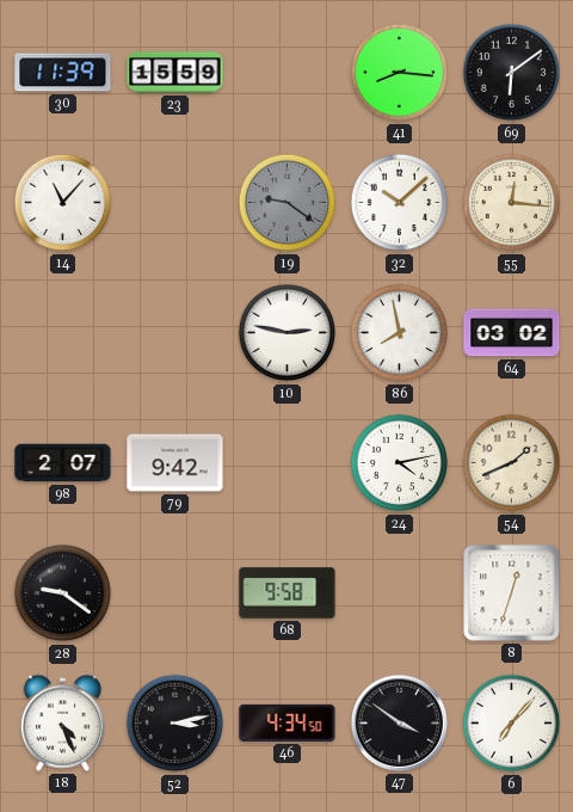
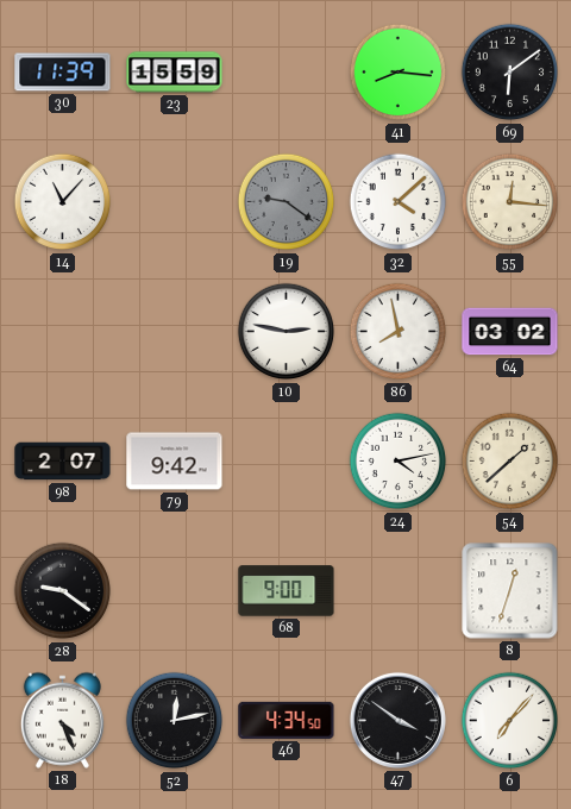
32: 10:08 -> 4:08 (399, 202)
54: 1:41 -> 1:38 (510, 462)
68: 9:58 -> 9:00 (287, 591)
52: 3:13 -> 12:13 (175, 721)
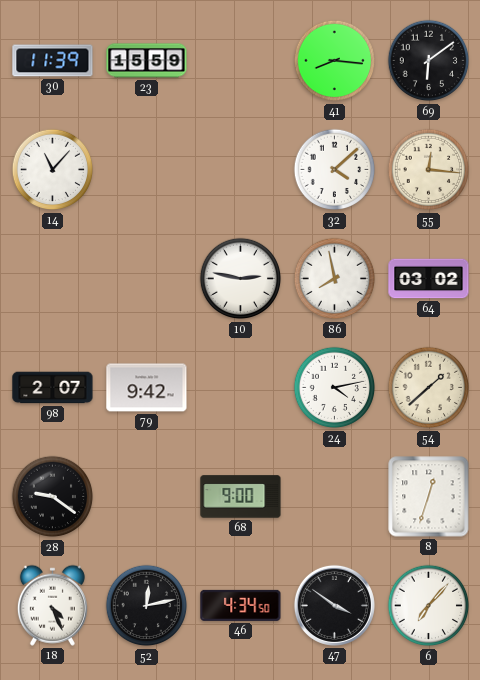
19: 9:21 -> none (287, 202)
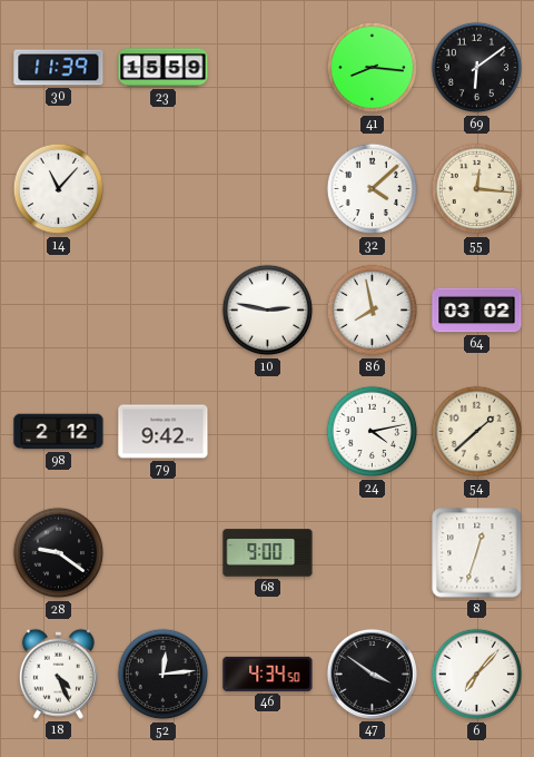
98: 2:07 -> 2:12 (59, 432)
52: 12:13 -> 12:14 (164, 675)
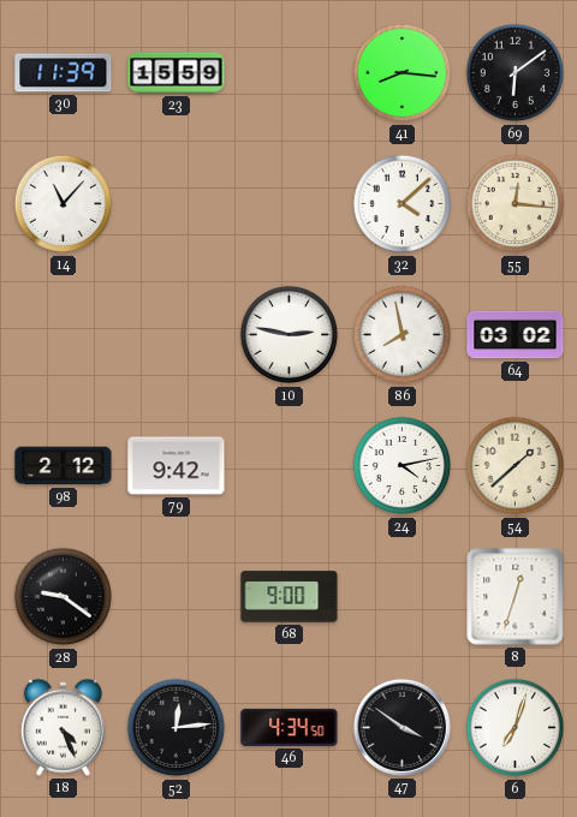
6: 7:07 -> 7:03 (516, 728)
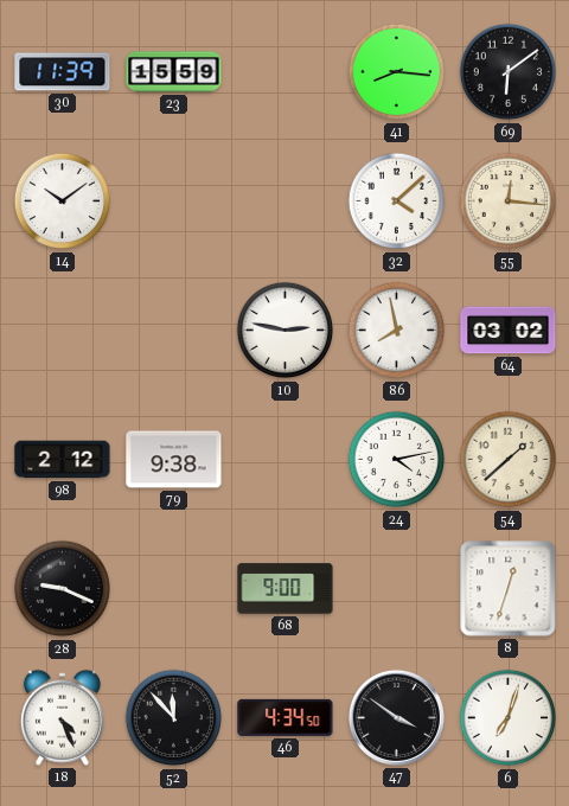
14: 11:07 -> 10:09 (63, 201)
79: 9:42 -> 9:38 (174, 460)
28: 9:21 -> 9:19 (63, 589)
52: 12:14 -> 11:53 (174, 718)
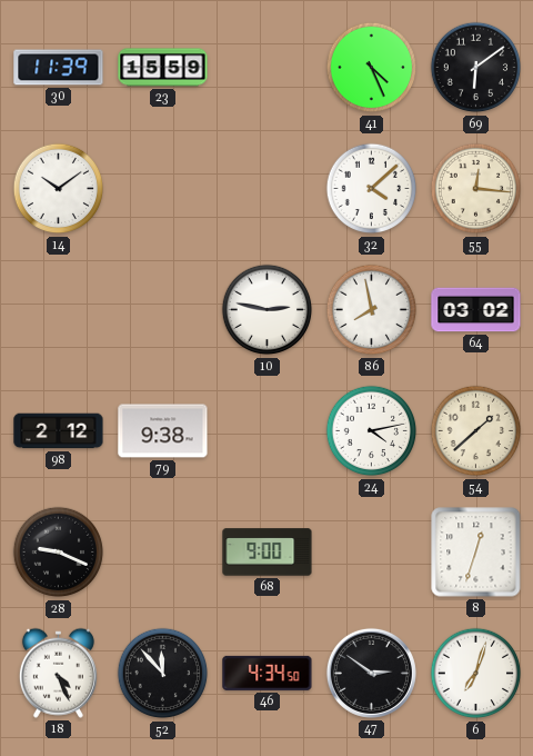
41: 8:16 -> 4:26 (372, 68)
47: 3:51 -> 2:51 (371, 673)
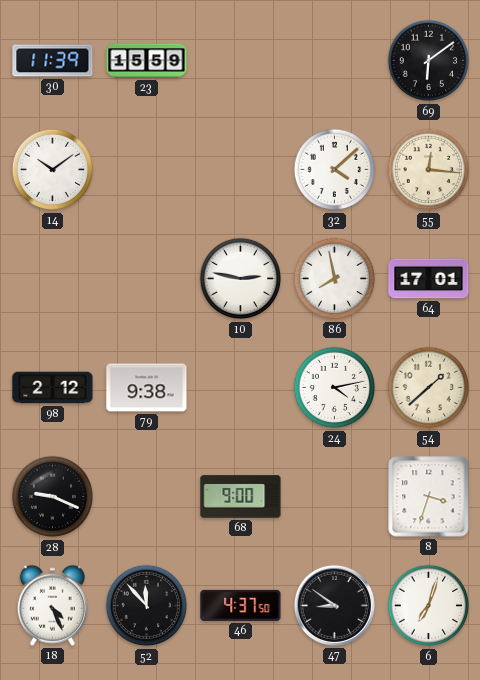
41: 4:26 -> none (372, 68)
64: 03:02 -> 17:01 (429, 279)
8: 12:33 -> 3:33 (429, 497)
46: 4:34 -> 4:37 (241, 605)
47: 2:51 -> 8:51 (334, 605)
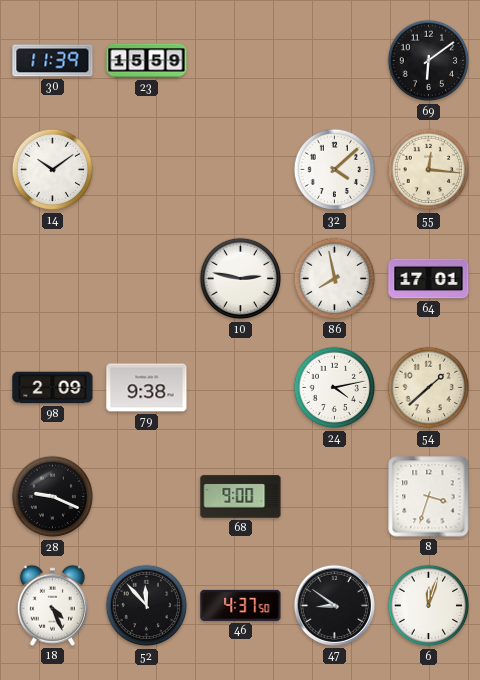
98: 2:12 -> 2:09 (53, 388)
6: 7:03 -> 12:03 (429, 606)
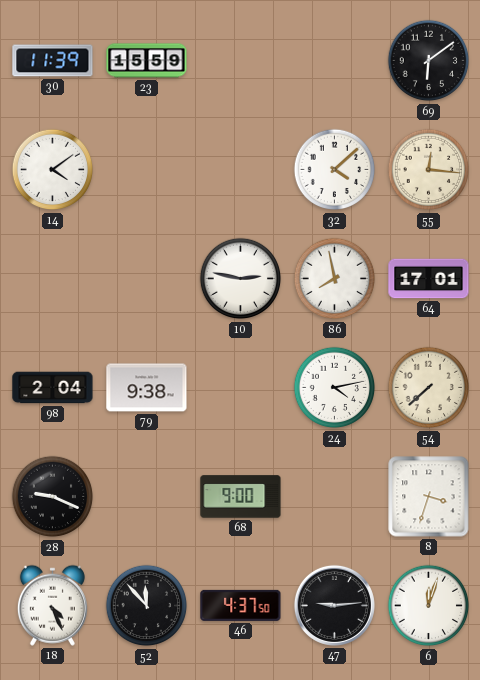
14: 10:09 -> 4:09 (53, 170)
98: 2:09 -> 2:04 (53, 388)
54: 1:38 -> 7:38 (429, 388)
47: 8:51 -> 9:14 (334, 605)
